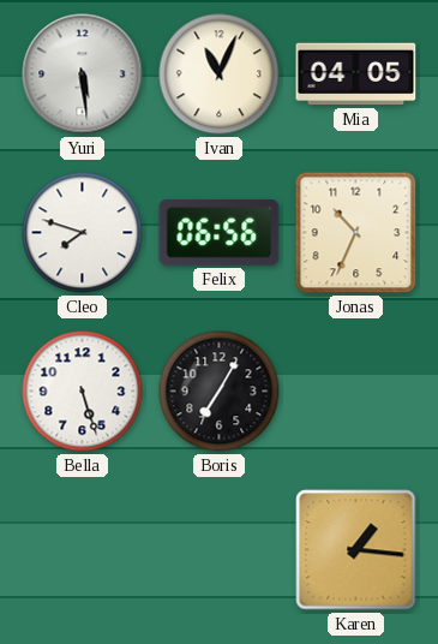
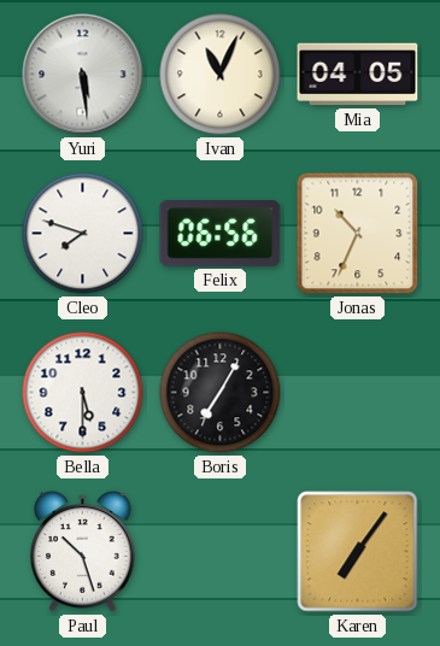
Bella: 5:27 -> 5:30 (83, 393)
Paul: none -> 10:27 (83, 552)
Karen: 1:16 -> 7:06 (358, 552)
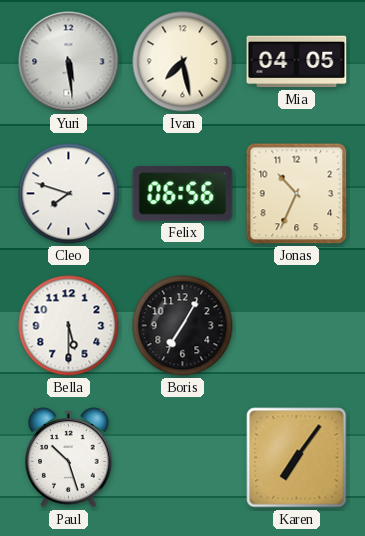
Ivan: 11:04 -> 7:28 (183, 62)
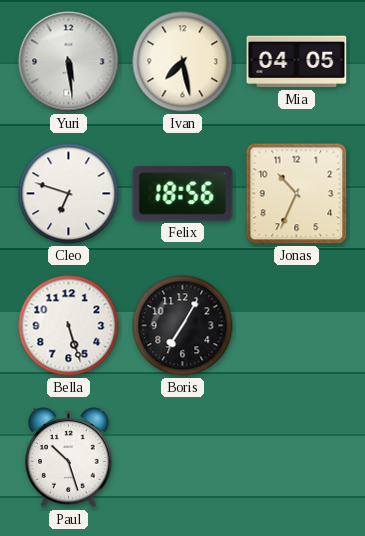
Cleo: 7:48 -> 6:48 (69, 194)
Felix: 06:56 -> 18:56 (183, 194)
Bella: 5:30 -> 5:27 (69, 326)
Karen: 7:06 -> none (297, 458)
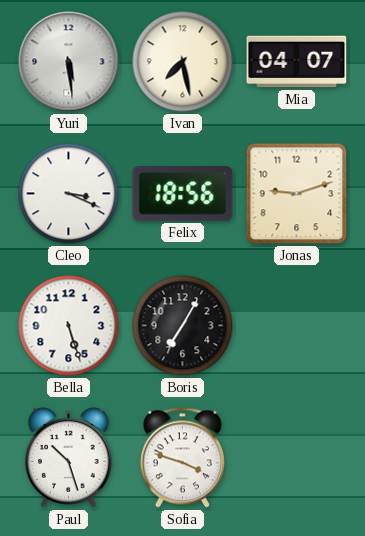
Mia: 04:05 -> 04:07 (297, 62)
Cleo: 6:48 -> 3:19 (69, 194)
Jonas: 10:34 -> 9:12 (297, 194)
Sofia: none -> 3:48 (182, 458)
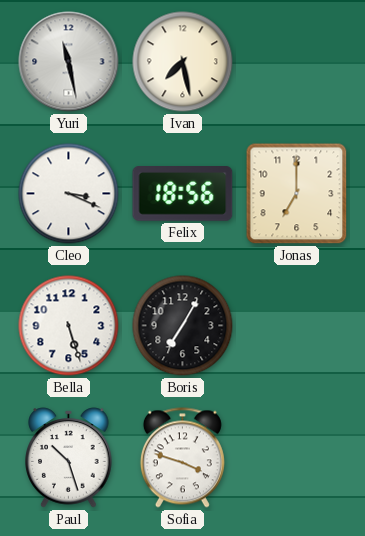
Yuri: 5:29 -> 11:28 (69, 62)
Mia: 04:07 -> none (297, 62)
Jonas: 9:12 -> 7:00 (297, 194)
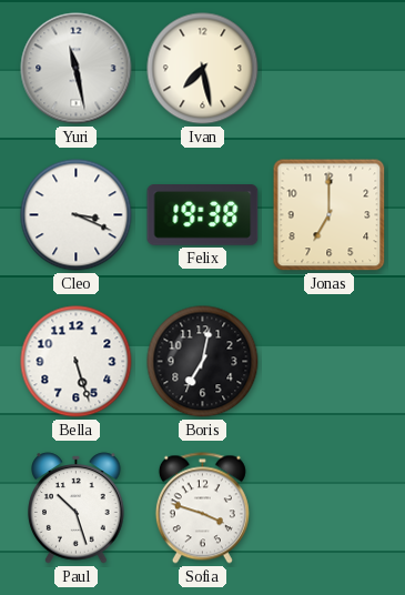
Felix: 18:56 -> 19:38 (203, 215)
Boris: 7:05 -> 7:02 (203, 362)
